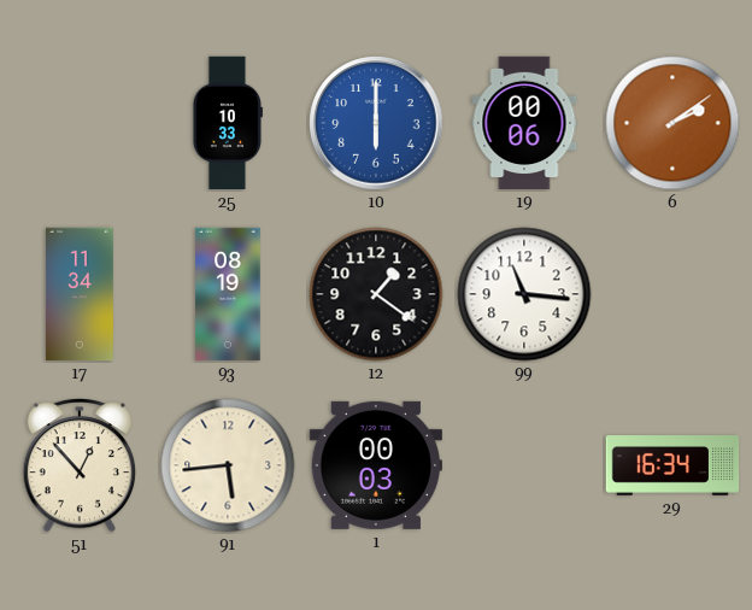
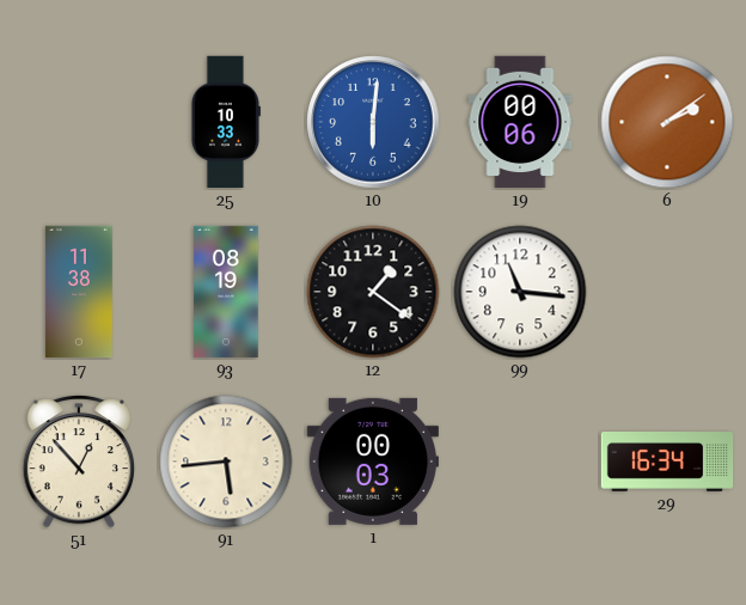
10: 6:00 -> 6:01 (373, 122)
17: 11:34 -> 11:38 (79, 292)
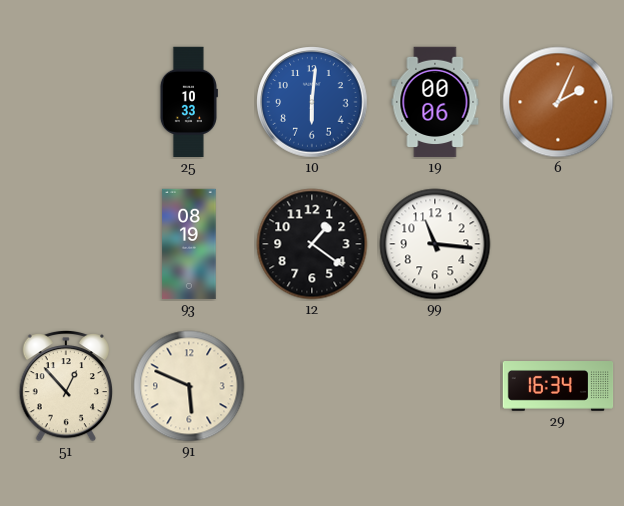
6: 2:09 -> 2:04 (558, 102)
17: 11:38 -> none (79, 292)
91: 5:44 -> 5:49 (189, 386)
1: 00:03 -> none (373, 462)
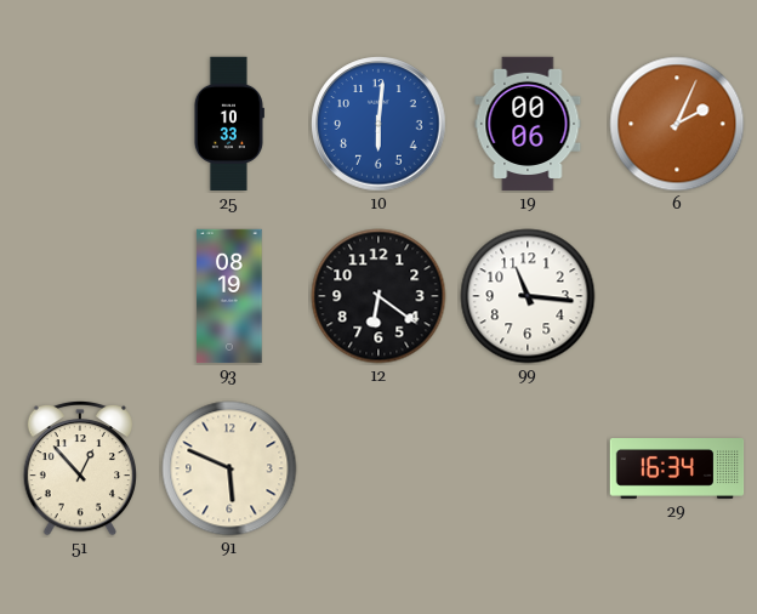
12: 1:21 -> 6:21 (378, 296)
